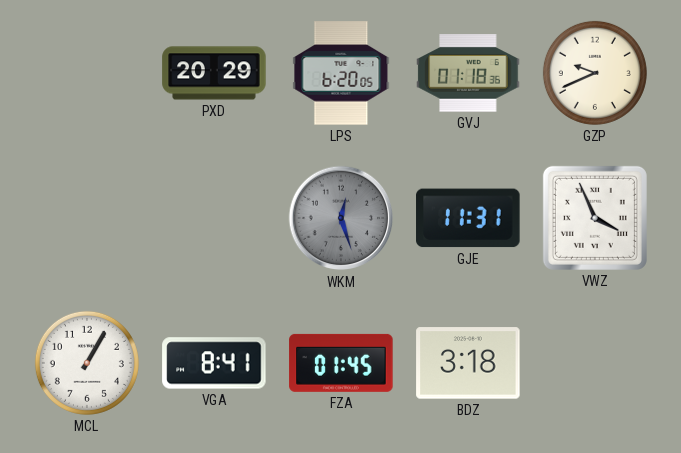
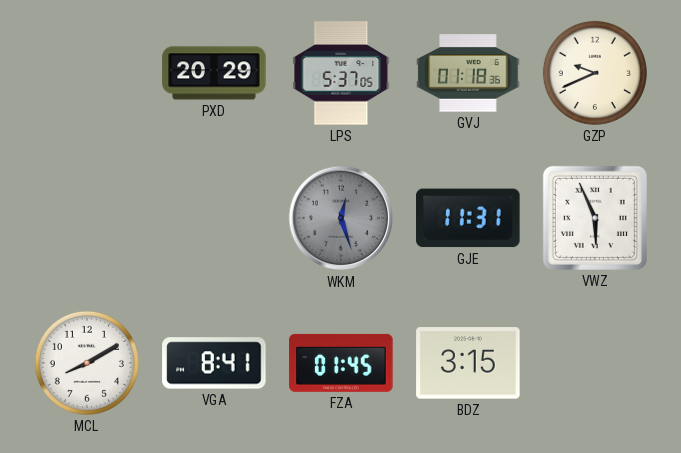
LPS: 6:20 -> 5:37 (341, 73)
VWZ: 3:56 -> 5:56 (595, 218)
MCL: 1:05 -> 8:10 (87, 363)
BDZ: 3:18 -> 3:15 (468, 363)
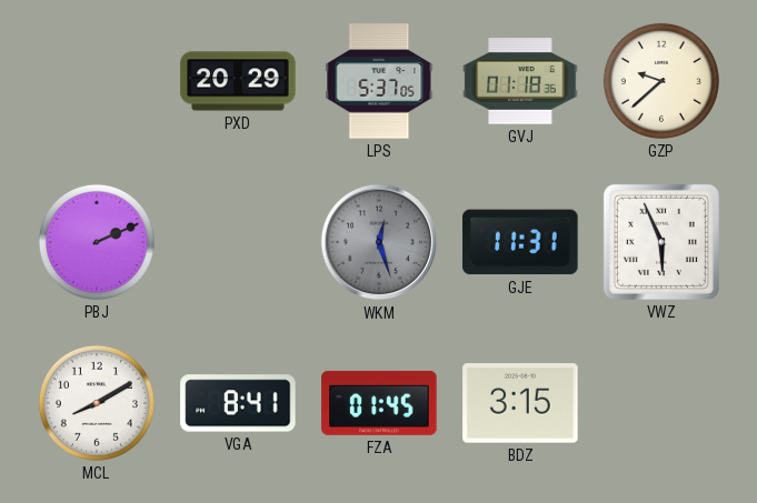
GZP: 9:41 -> 9:38 (661, 81)
PBJ: none -> 2:11 (97, 242)
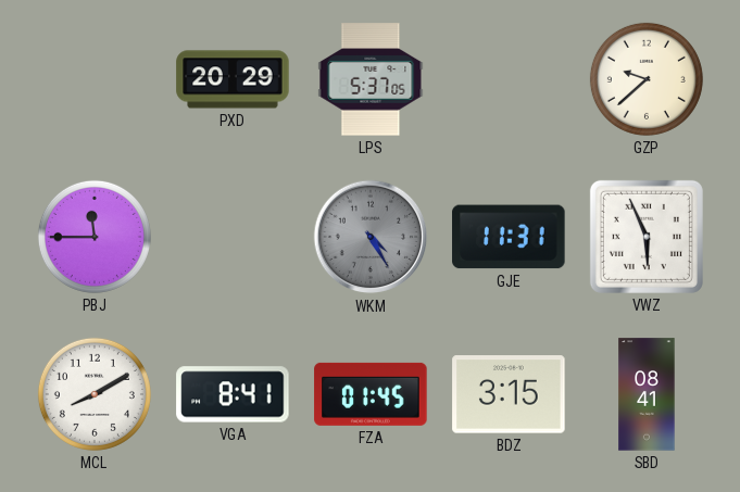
GVJ: 01:18 -> none (520, 81)
PBJ: 2:11 -> 11:45 (95, 237)
WKM: 12:27 -> 4:25 (371, 237)
SBD: none -> 08:41 (647, 394)
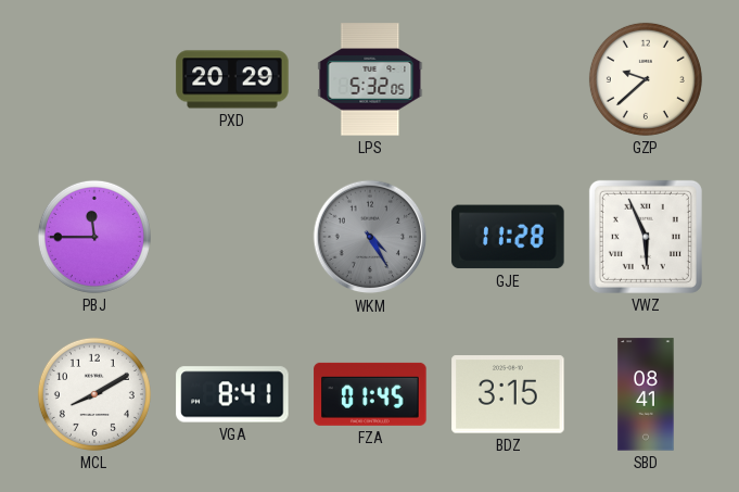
LPS: 5:37 -> 5:32 (370, 79)
GJE: 11:31 -> 11:28 (508, 237)
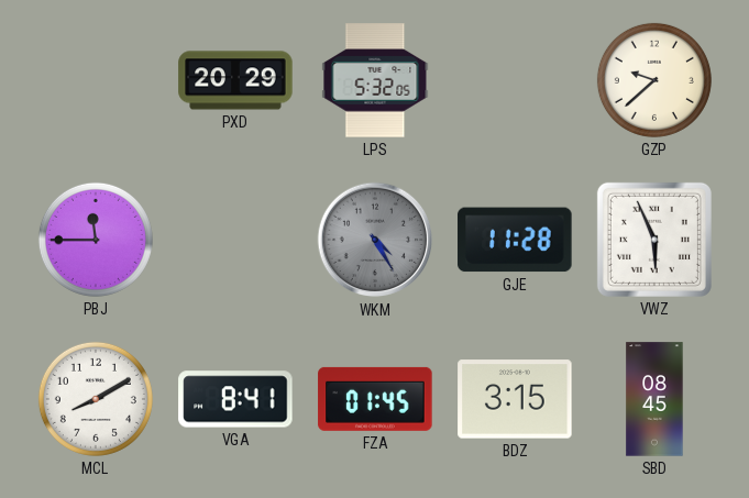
SBD: 08:41 -> 08:45 (654, 399)
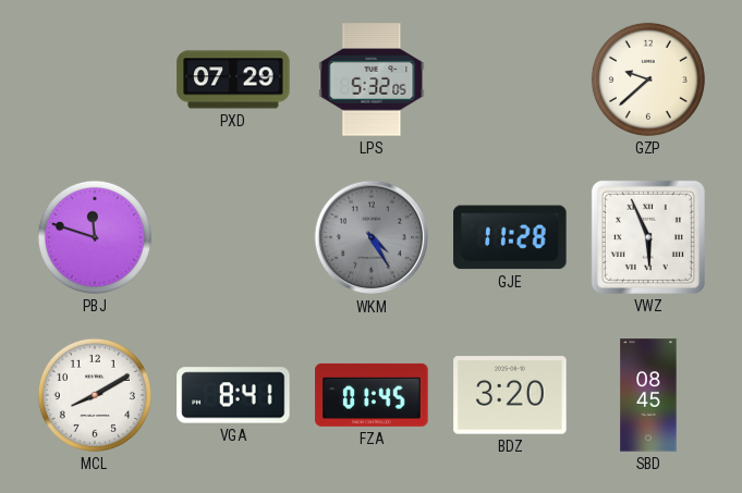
PXD: 20:29 -> 07:29 (233, 79)
PBJ: 11:45 -> 11:48 (95, 237)
BDZ: 3:15 -> 3:20 (510, 395)
